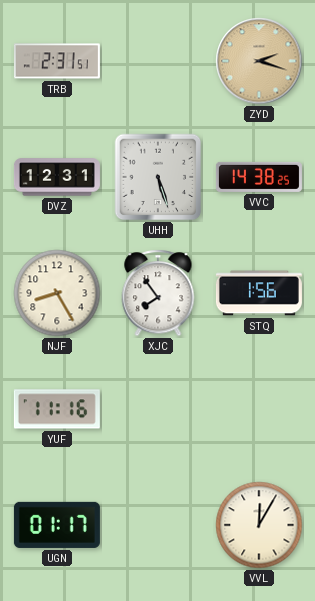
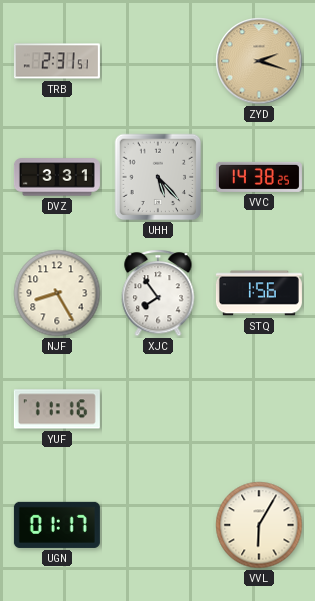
DVZ: 12:31 -> 3:31 (57, 177)
UHH: 5:27 -> 5:23 (158, 177)
VVL: 12:05 -> 6:05 (259, 525)
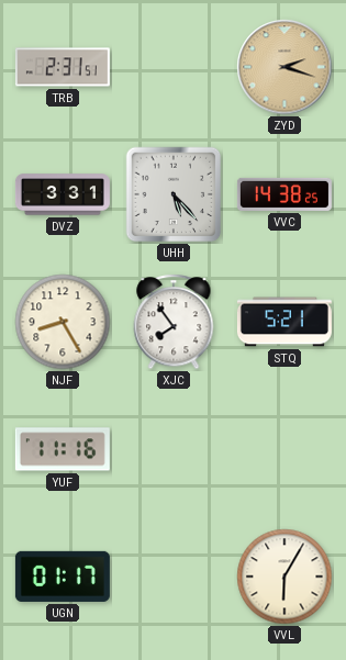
STQ: 1:56 -> 5:21 (284, 322)
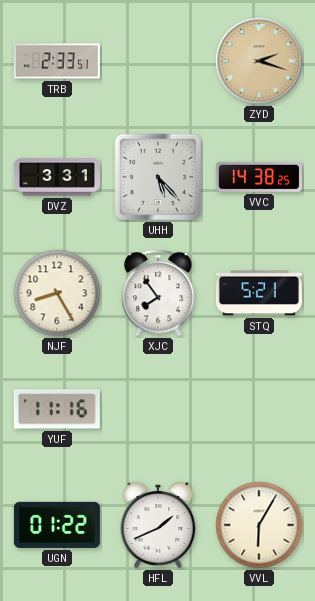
TRB: 2:31 -> 2:33 (57, 61)
UGN: 01:17 -> 01:22 (57, 525)
HFL: none -> 1:41 (158, 525)
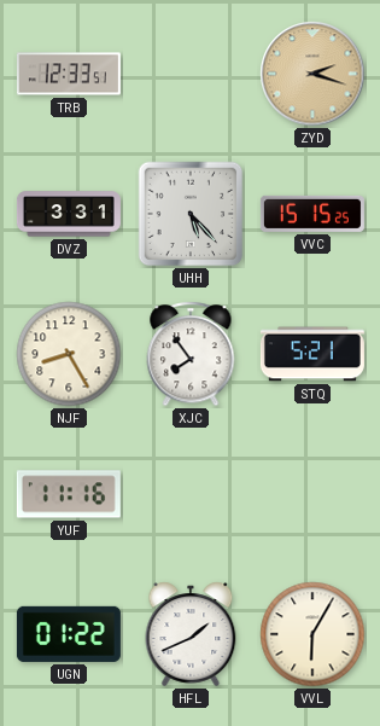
TRB: 2:33 -> 12:33 (69, 74)
VVC: 14:38 -> 15:15 (312, 214)
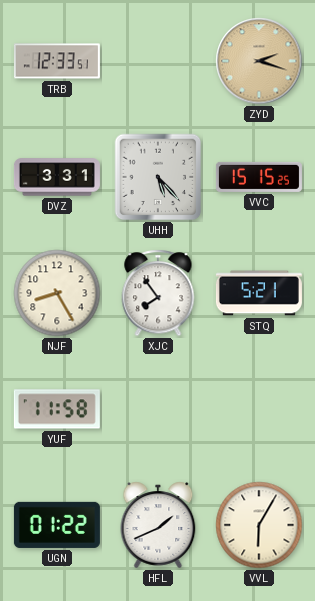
YUF: 11:16 -> 11:58 (57, 409)
